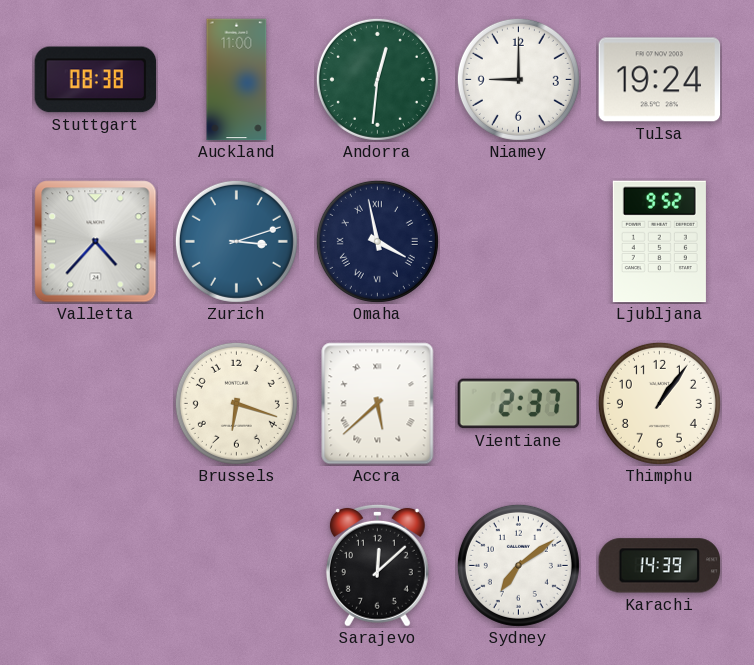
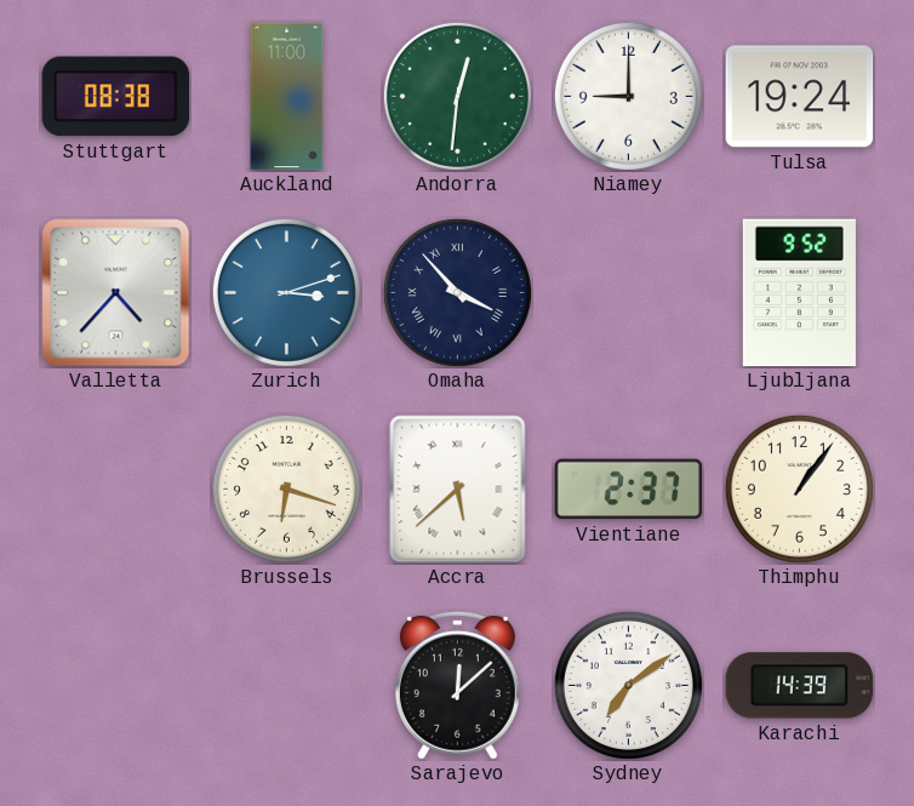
Omaha: 3:58 -> 3:53 (457, 292)
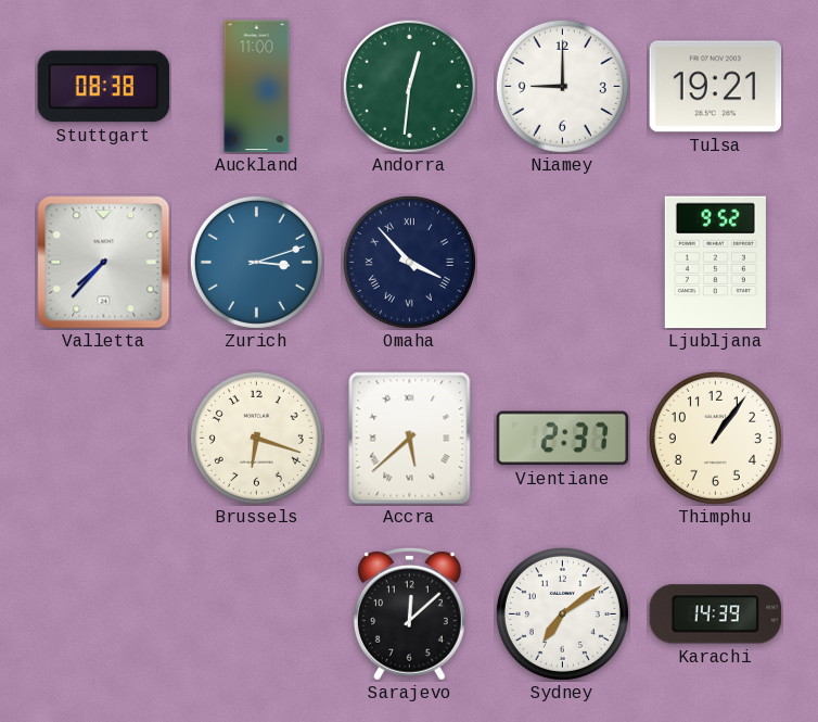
Tulsa: 19:24 -> 19:21 (716, 87)
Valletta: 4:37 -> 7:37 (104, 263)
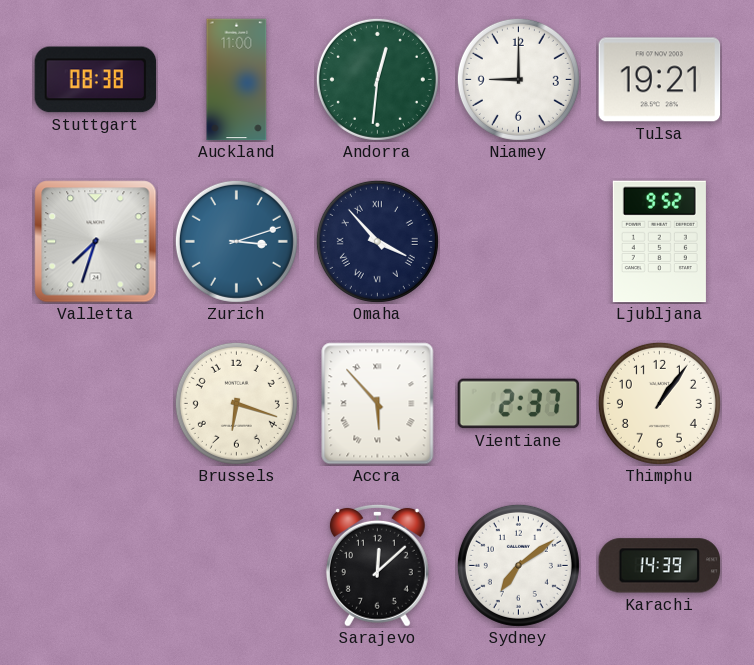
Valletta: 7:37 -> 7:33 (96, 242)
Accra: 5:38 -> 5:53 (378, 404)
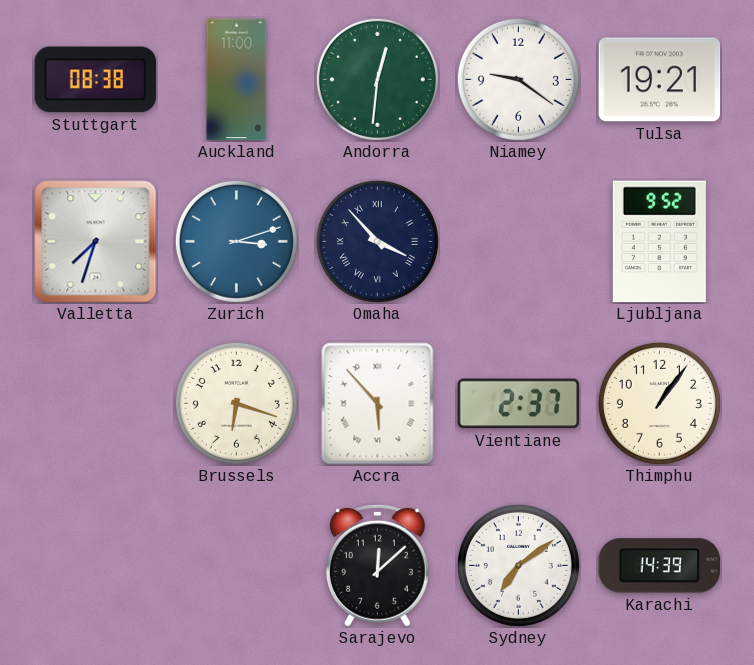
Niamey: 9:00 -> 9:21 (518, 79)
